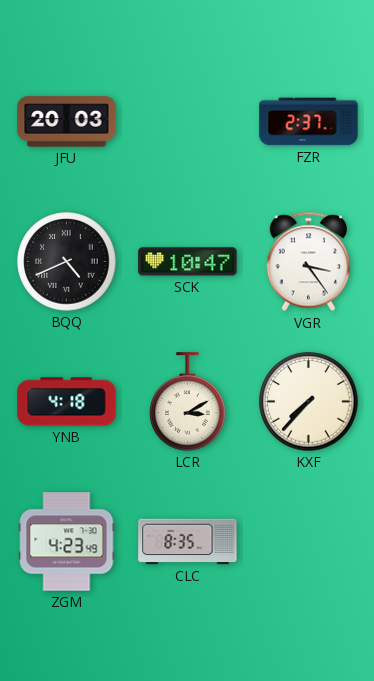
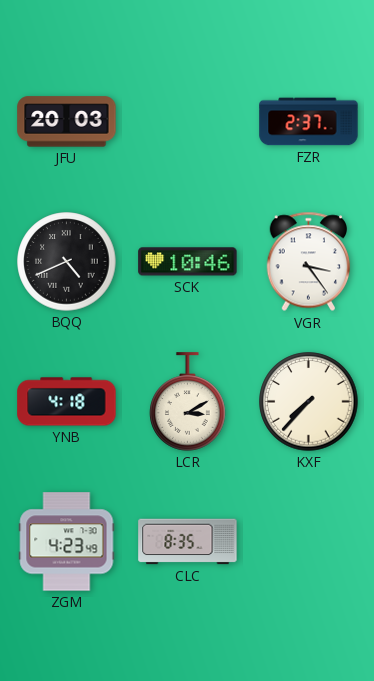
SCK: 10:47 -> 10:46 (188, 262)
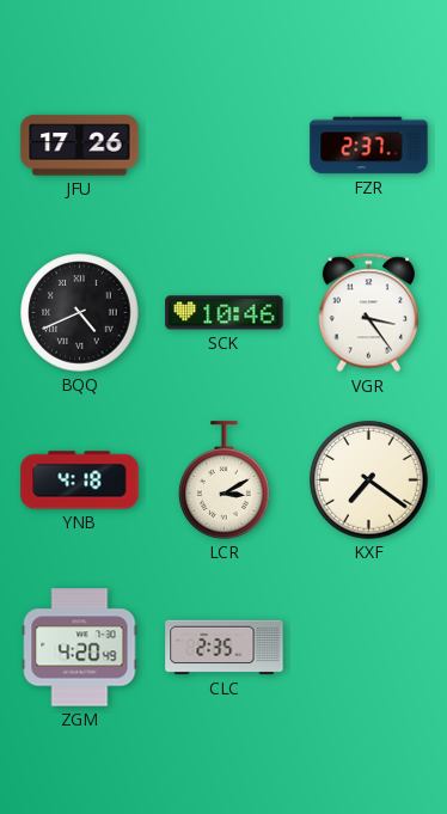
JFU: 20:03 -> 17:26 (80, 146)
KXF: 7:37 -> 7:21 (369, 481)
ZGM: 4:23 -> 4:20 (80, 648)
CLC: 8:35 -> 2:35 (225, 648)
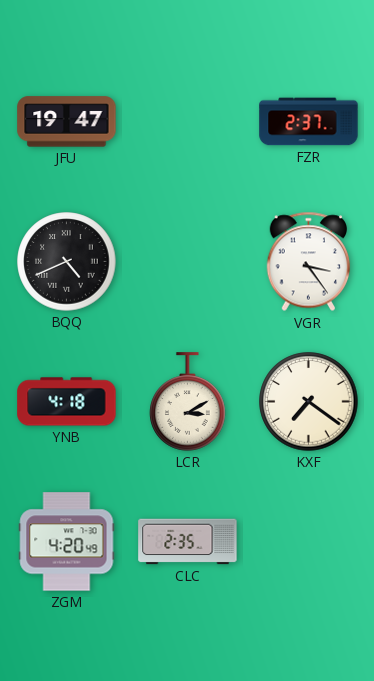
JFU: 17:26 -> 19:47 (67, 122)
SCK: 10:46 -> none (225, 313)
